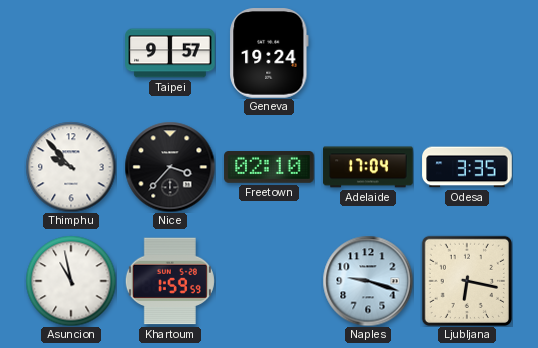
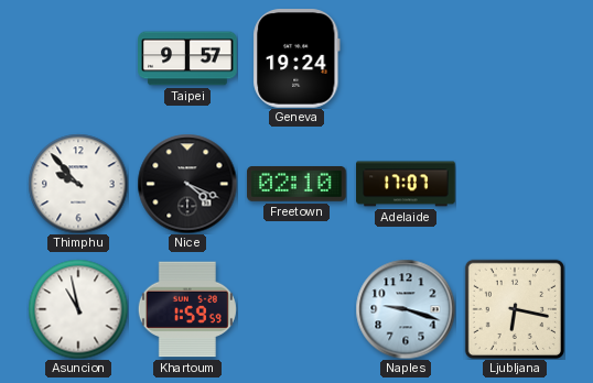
Nice: 3:37 -> 4:19 (187, 184)
Adelaide: 17:04 -> 17:07 (406, 184)
Odesa: 3:35 -> none (467, 167)
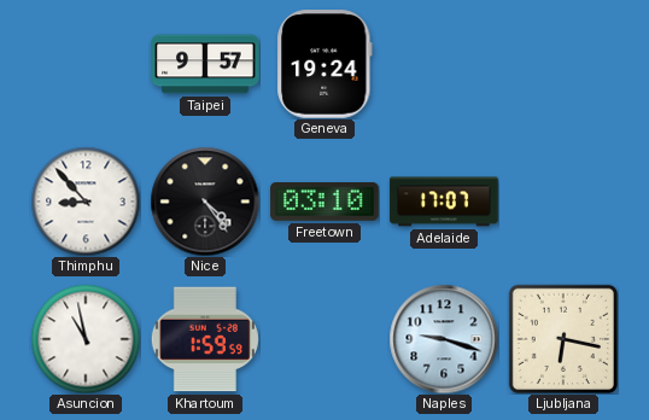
Thimphu: 9:53 -> 8:53 (86, 202)
Nice: 4:19 -> 4:24 (205, 202)
Freetown: 02:10 -> 03:10 (324, 203)
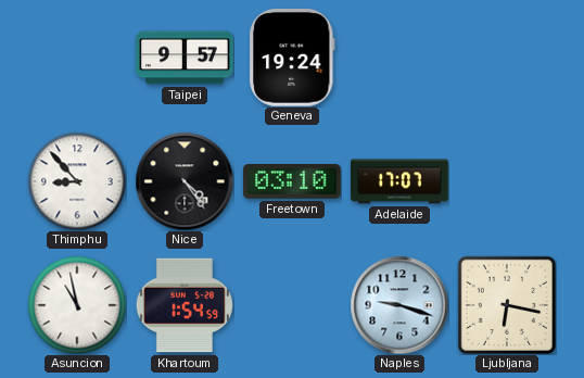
Khartoum: 1:59 -> 1:54 (185, 305)
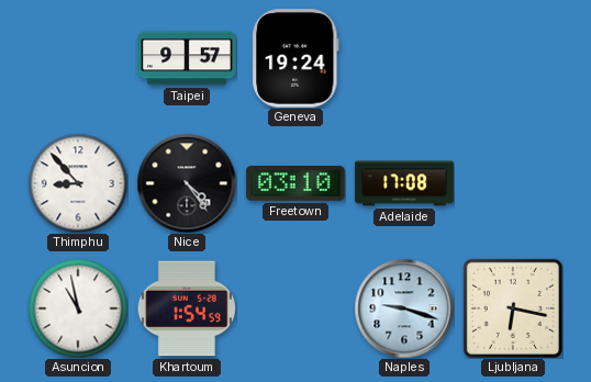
Adelaide: 17:07 -> 17:08 (404, 183)
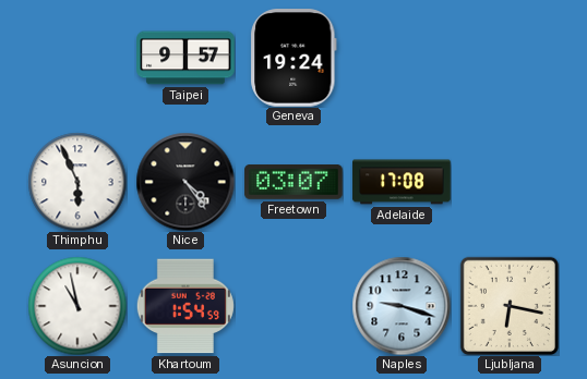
Thimphu: 8:53 -> 5:56 (77, 182)
Freetown: 03:10 -> 03:07 (293, 183)
